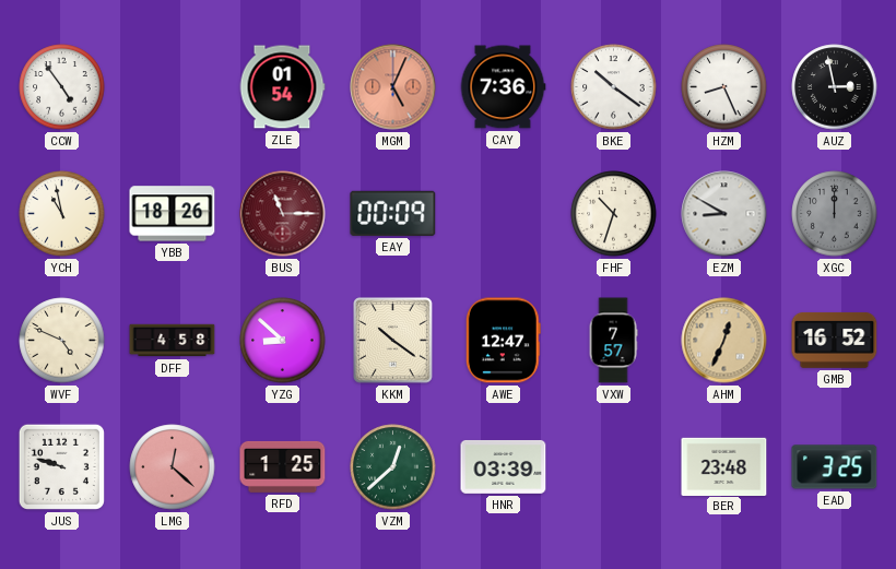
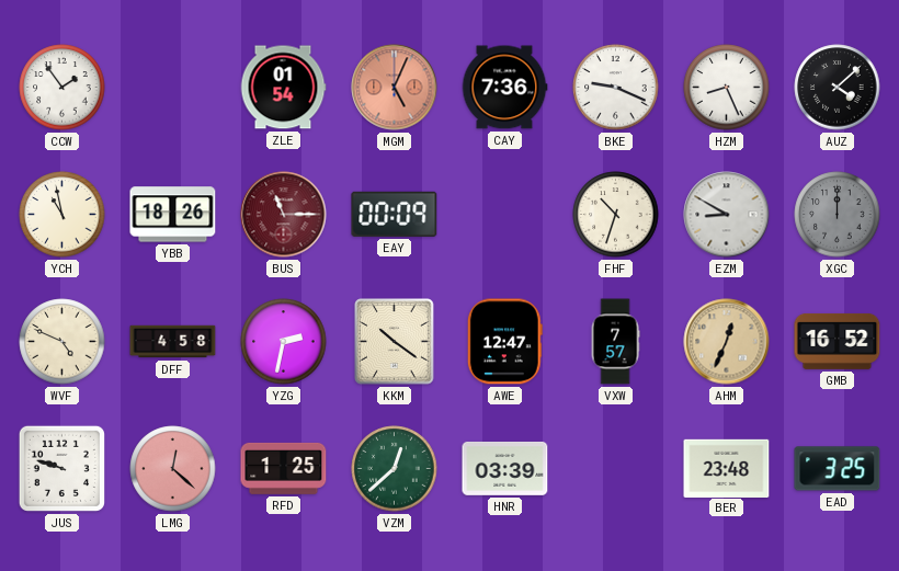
CCW: 4:54 -> 1:54 (62, 88)
BKE: 10:21 -> 9:19 (616, 88)
AUZ: 2:58 -> 4:08 (838, 88)
YZG: 8:52 -> 2:32 (284, 342)
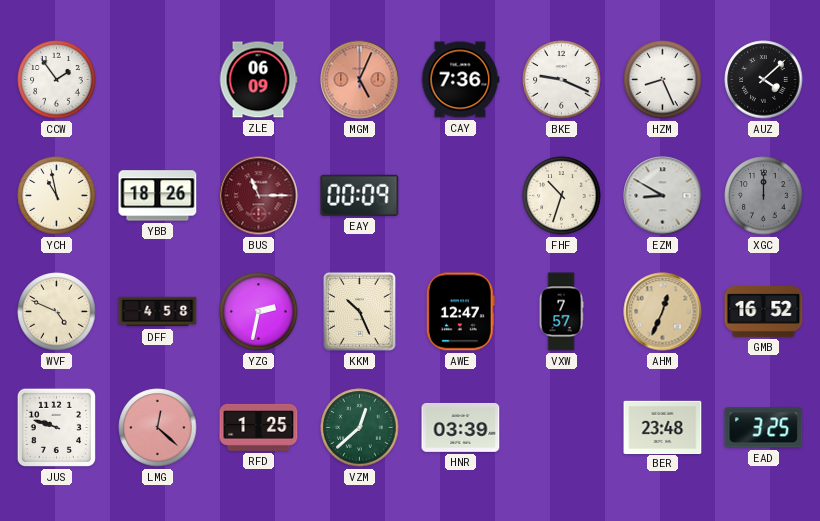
ZLE: 01:54 -> 06:09 (258, 80)
KKM: 10:21 -> 10:26 (360, 312)
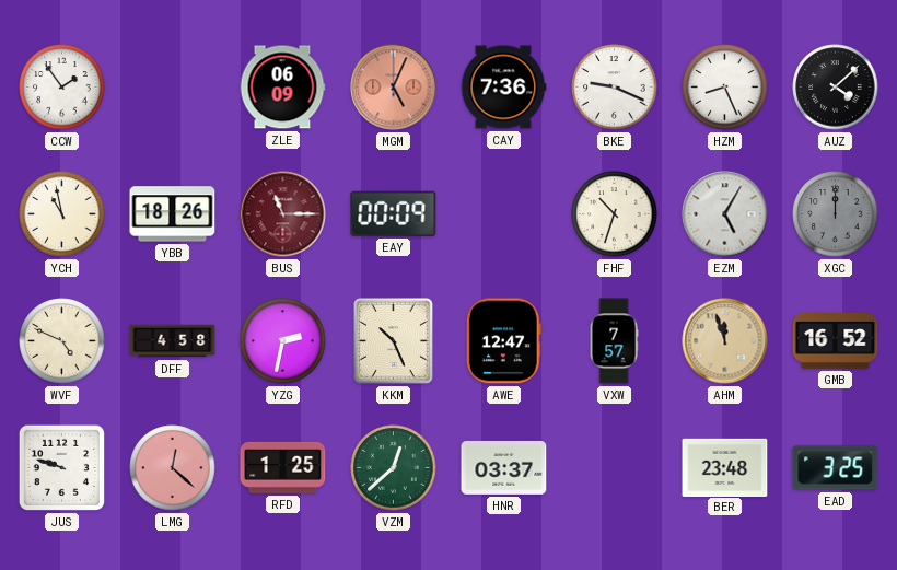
EZM: 8:50 -> 5:05 (725, 214)
AHM: 12:34 -> 11:57 (725, 341)
HNR: 03:39 -> 03:37 (504, 468)
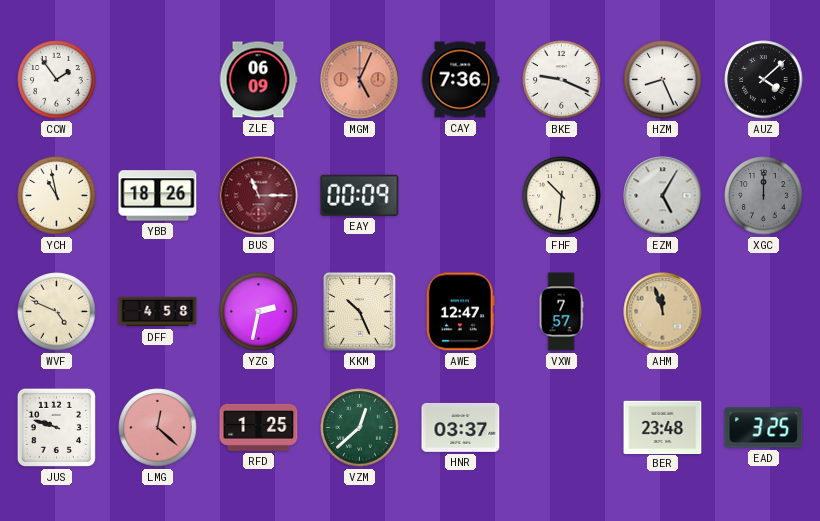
FHF: 10:33 -> 10:31 (562, 196)
GMB: 16:52 -> none (836, 340)
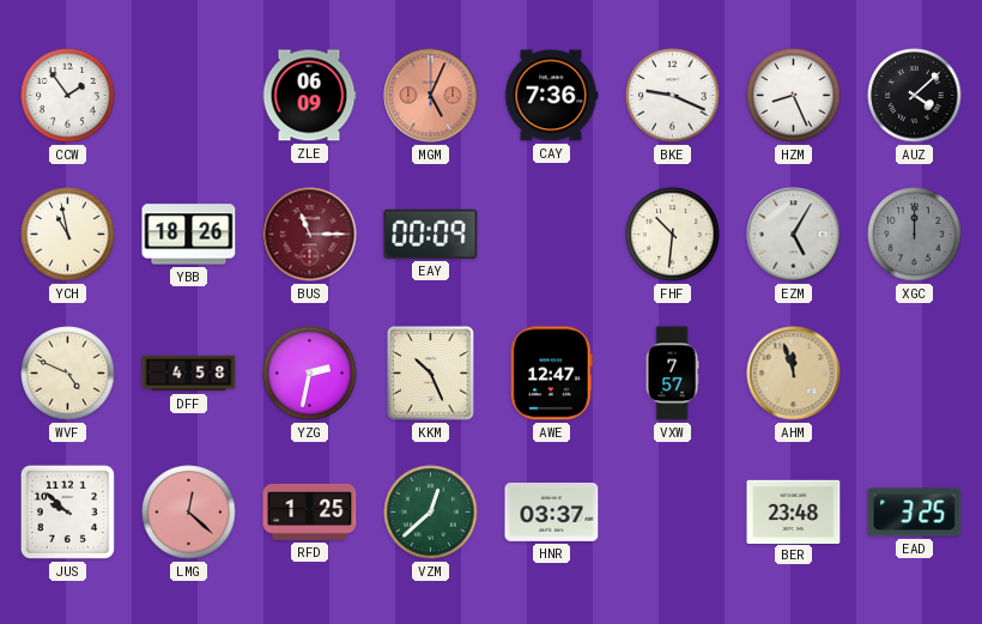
JUS: 9:48 -> 9:52 (67, 511)
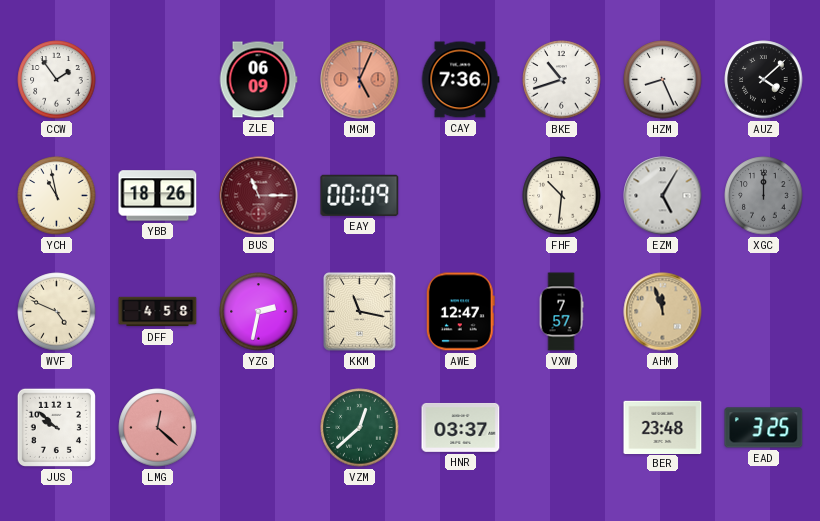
BKE: 9:19 -> 10:42 (562, 80)
KKM: 10:26 -> 11:17 (360, 312)
RFD: 1:25 -> none (310, 511)
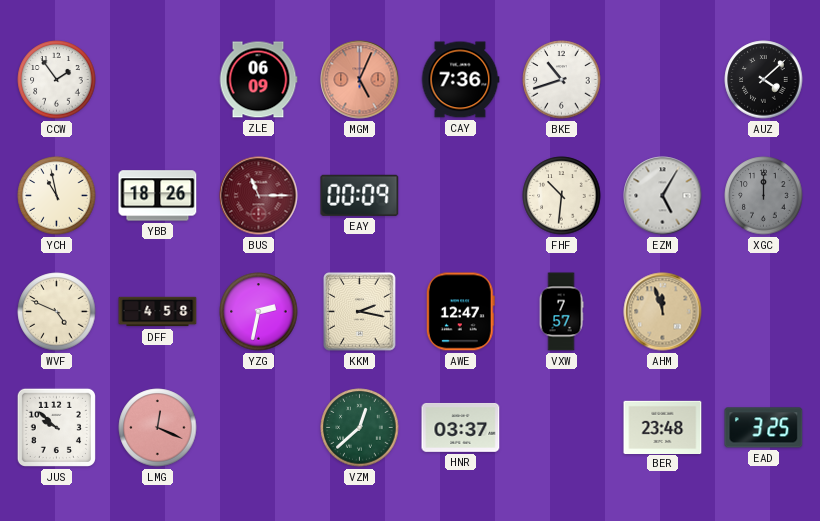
HZM: 8:26 -> none (663, 80)
KKM: 11:17 -> 2:17 (360, 312)
LMG: 12:22 -> 12:19 (158, 428)
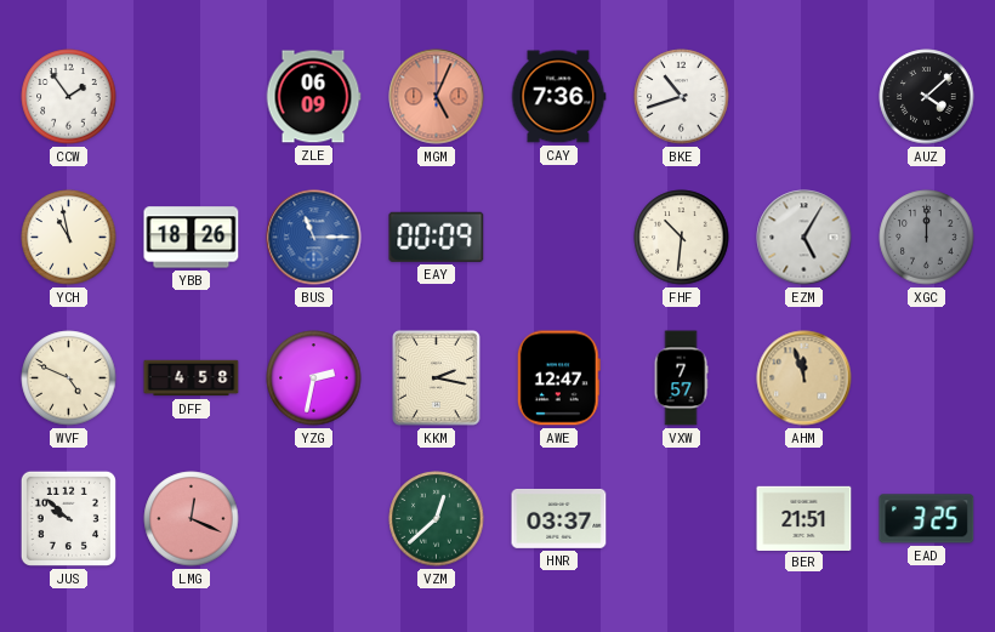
BUS dial: burgundy -> blue (314, 238)
BER: 23:48 -> 21:51 (804, 518)
